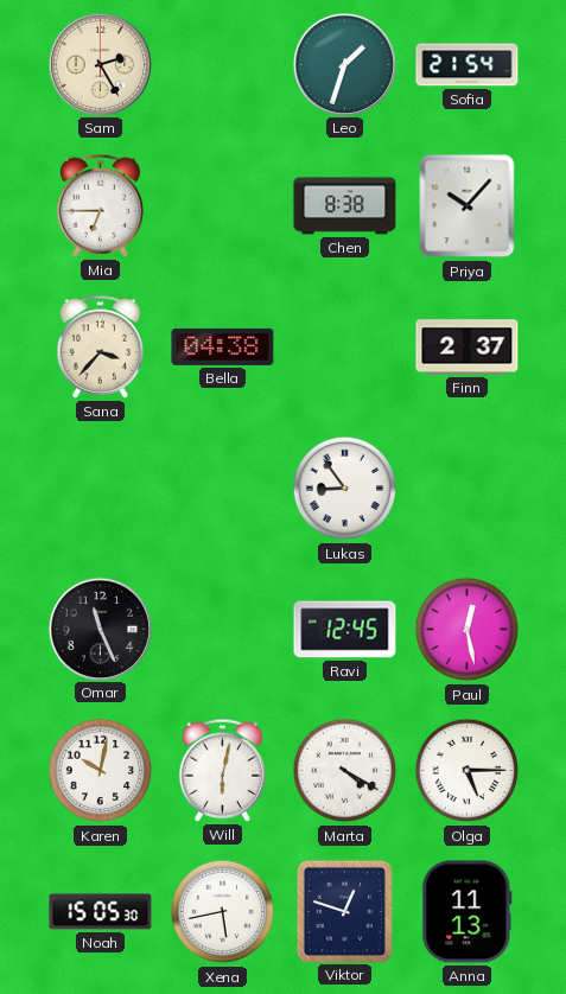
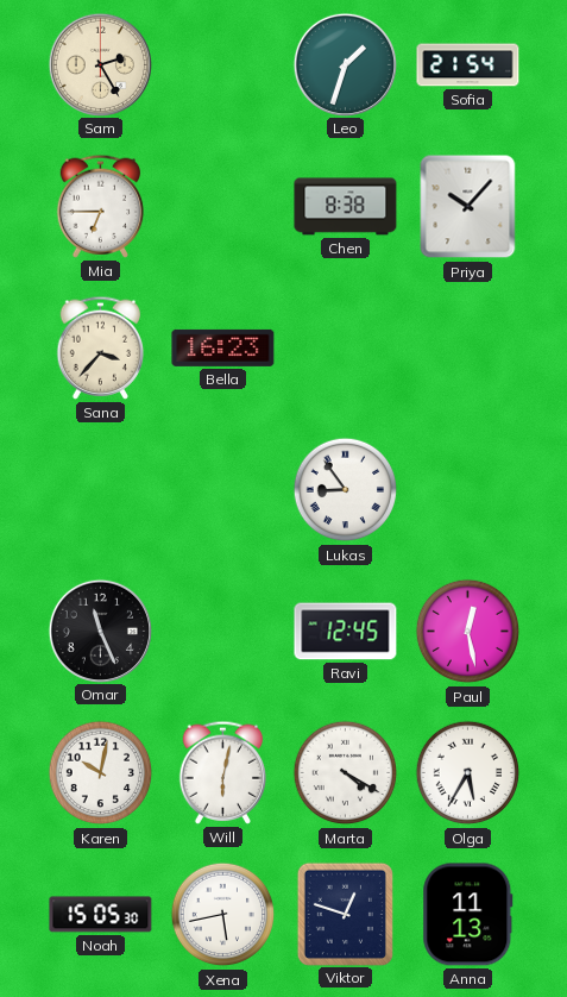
Bella: 04:38 -> 16:23 (223, 347)
Finn: 2:37 -> none (468, 348)
Olga: 5:15 -> 5:35 (468, 773)
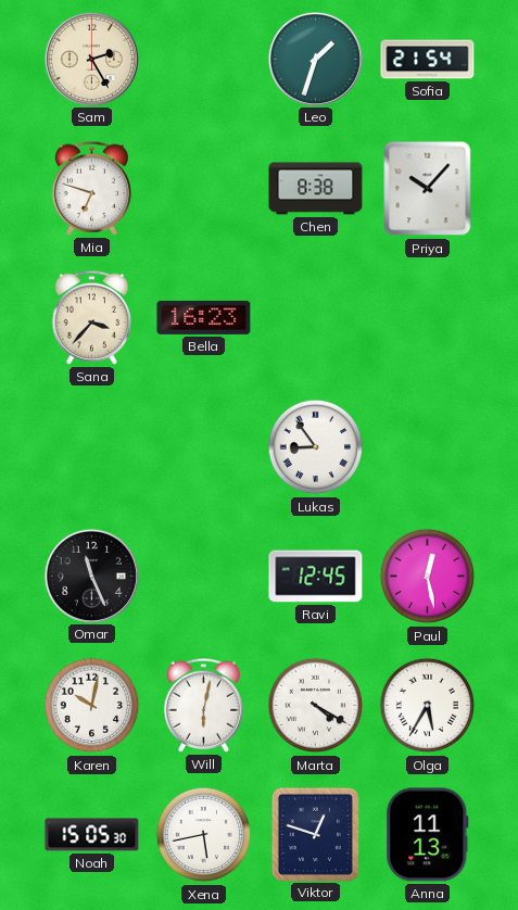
Mia: 6:45 -> 6:48 (92, 188)
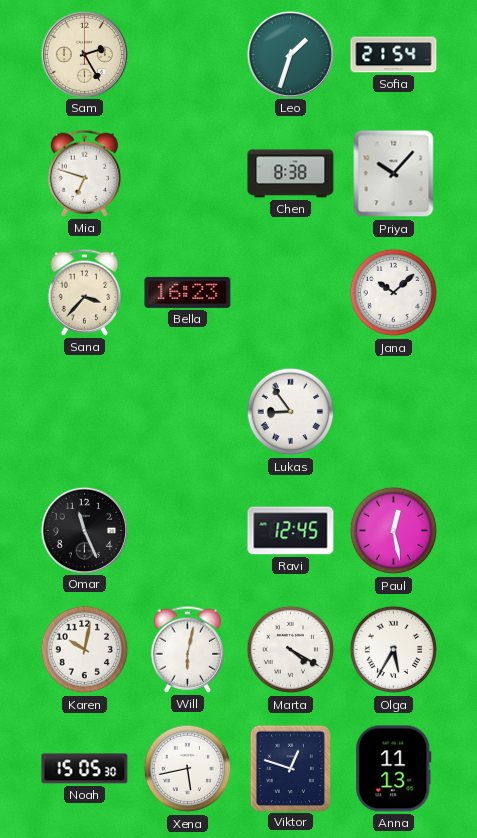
Jana: none -> 10:08 (394, 293)
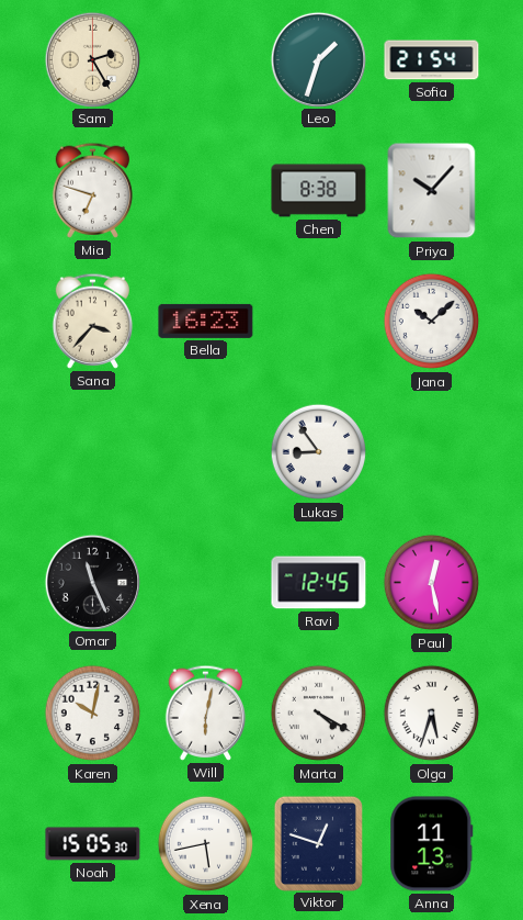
Olga: 5:35 -> 5:33 (432, 714)
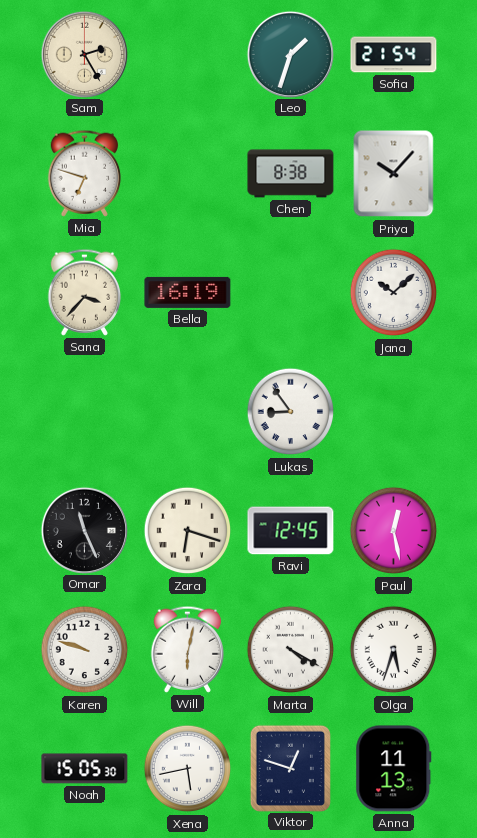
Bella: 16:23 -> 16:19 (188, 292)
Zara: none -> 6:18 (188, 531)
Karen: 10:02 -> 9:48 (85, 650)
